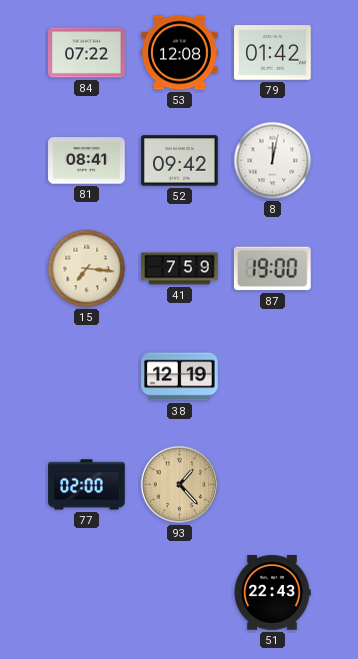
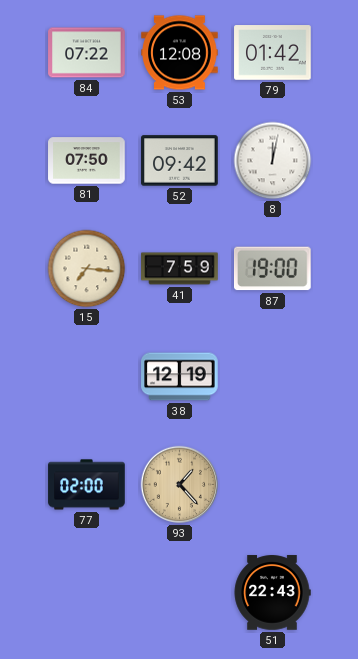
81: 08:41 -> 07:50 (87, 161)
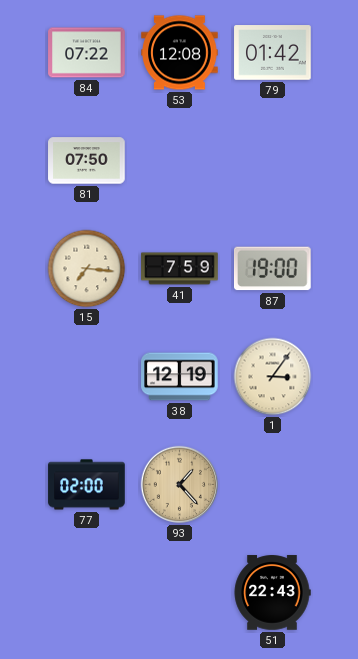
52: 09:42 -> none (180, 161)
8: 12:02 -> none (273, 161)
1: none -> 3:06 (273, 377)
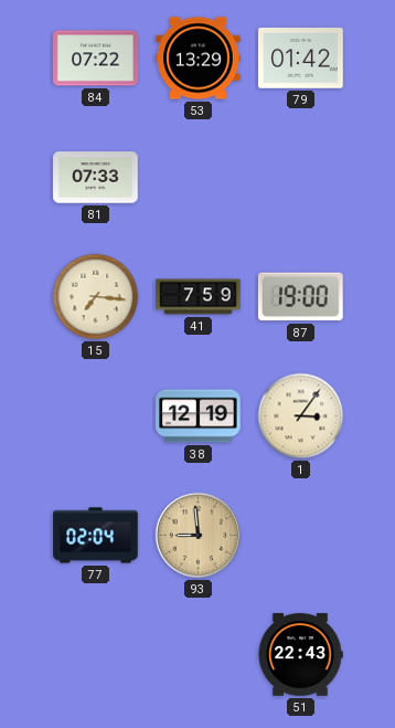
53: 12:08 -> 13:29 (199, 59)
81: 07:50 -> 07:33 (96, 178)
77: 02:00 -> 02:04 (96, 536)
93: 1:23 -> 8:59 (199, 536)
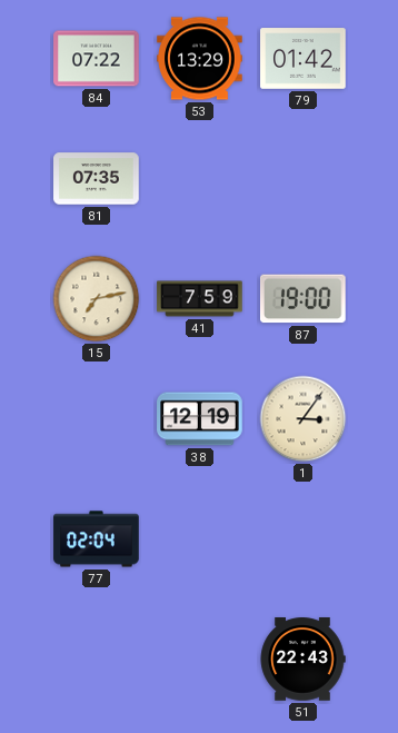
81: 07:33 -> 07:35 (97, 179)
15: 7:16 -> 7:13 (97, 299)
93: 8:59 -> none (199, 536)
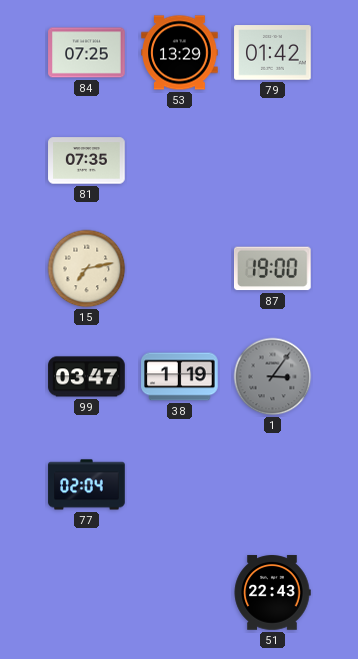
84: 07:22 -> 07:25 (87, 53)
41: 7:59 -> none (200, 299)
99: none -> 03:47 (87, 377)
38: 12:19 -> 1:19 (180, 377)
1 dial: cream -> grey (273, 377)
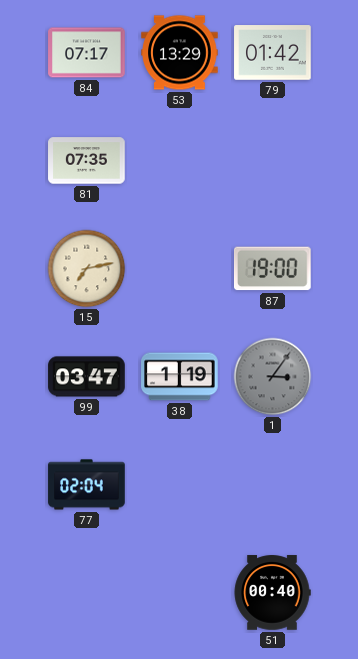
84: 07:25 -> 07:17 (87, 53)
51: 22:43 -> 00:40 (272, 593)
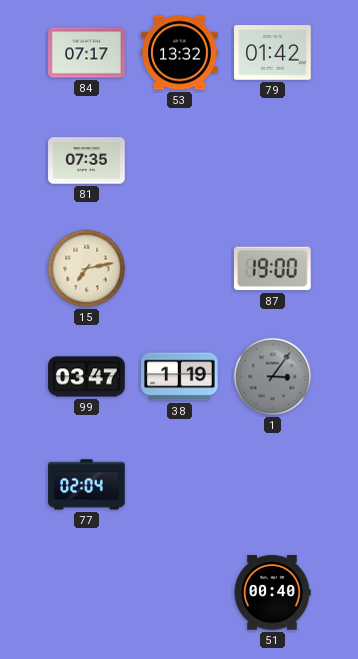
53: 13:29 -> 13:32 (180, 53)
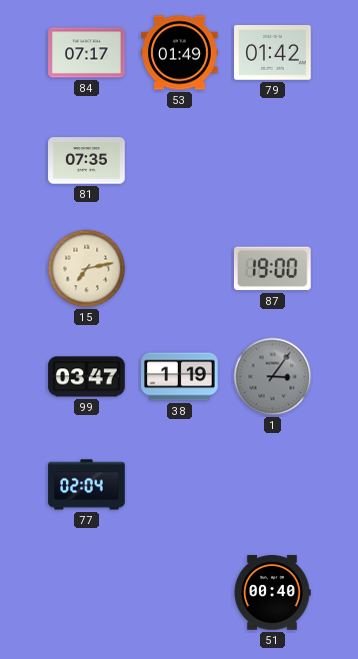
53: 13:32 -> 01:49 (180, 53)
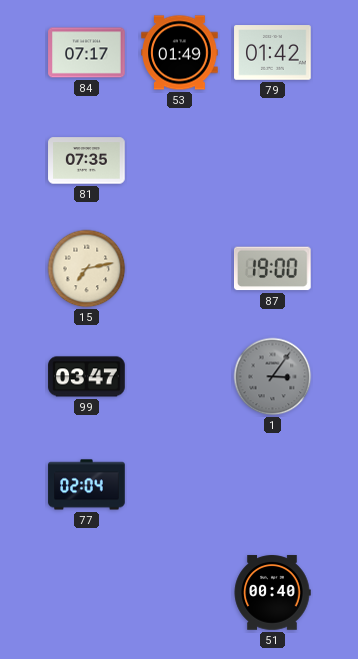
38: 1:19 -> none (180, 377)
